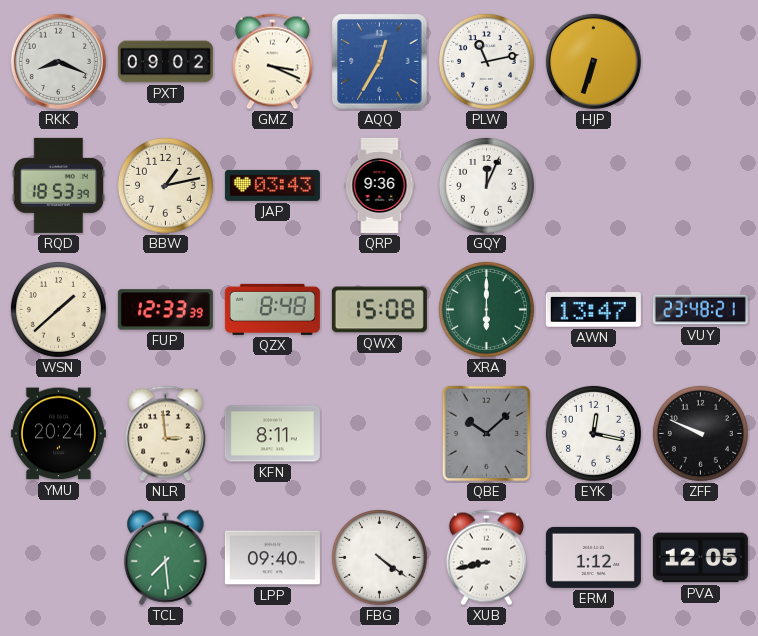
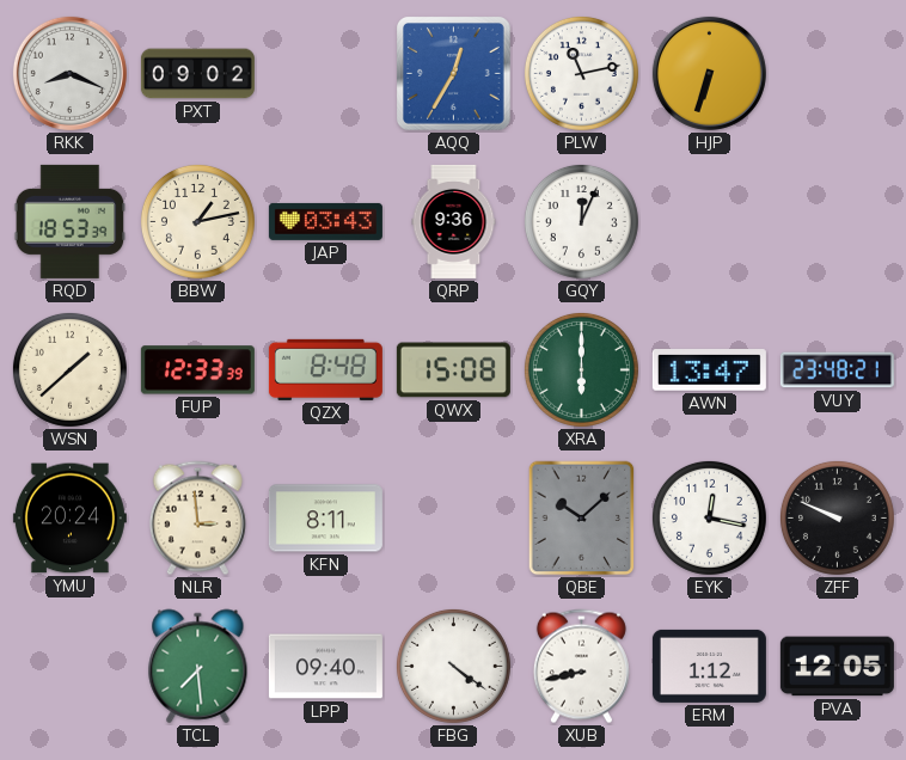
GMZ: 3:19 -> none (272, 62)
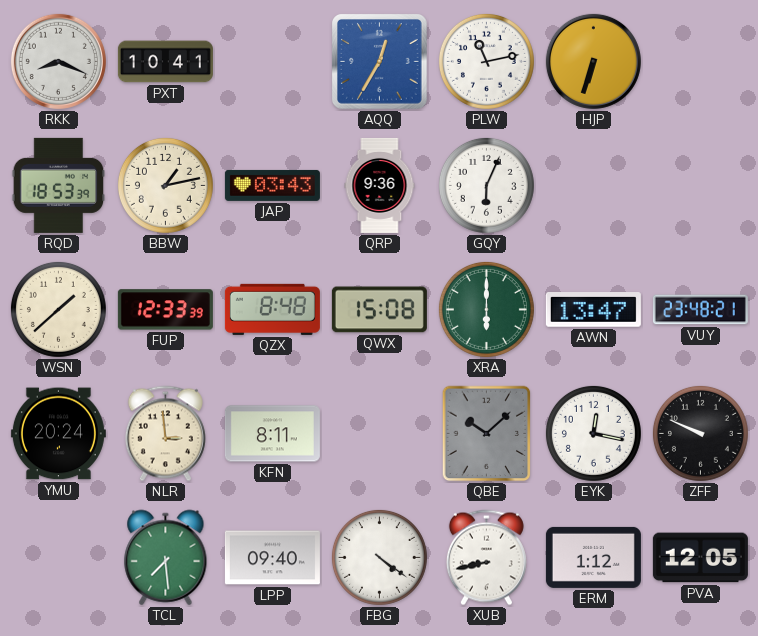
PXT: 09:02 -> 10:41 (165, 62)
GQY: 12:04 -> 6:04 (486, 185)
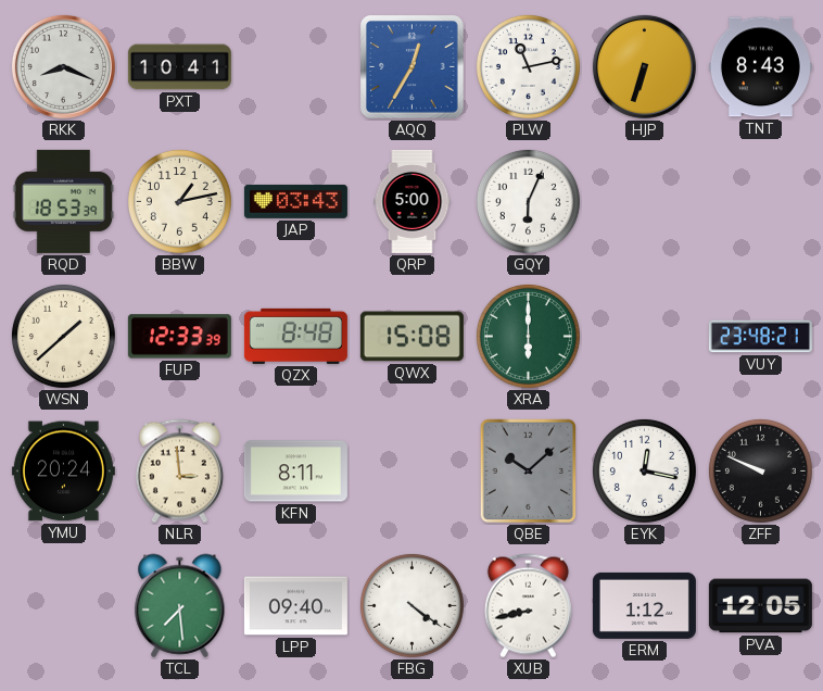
TNT: none -> 8:43 (760, 67)
QRP: 9:36 -> 5:00 (413, 201)
AWN: 13:47 -> none (593, 310)
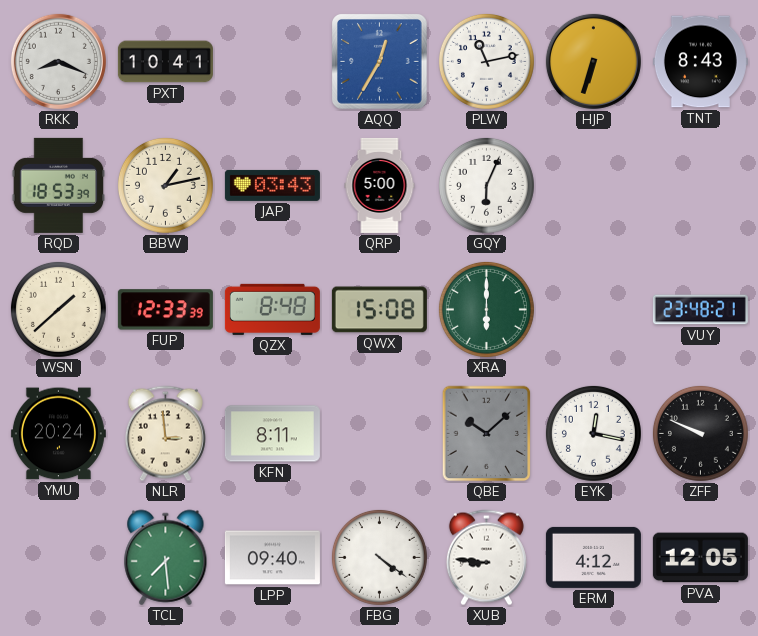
XUB: 8:43 -> 8:46 (486, 558)
ERM: 1:12 -> 4:12 (593, 557)
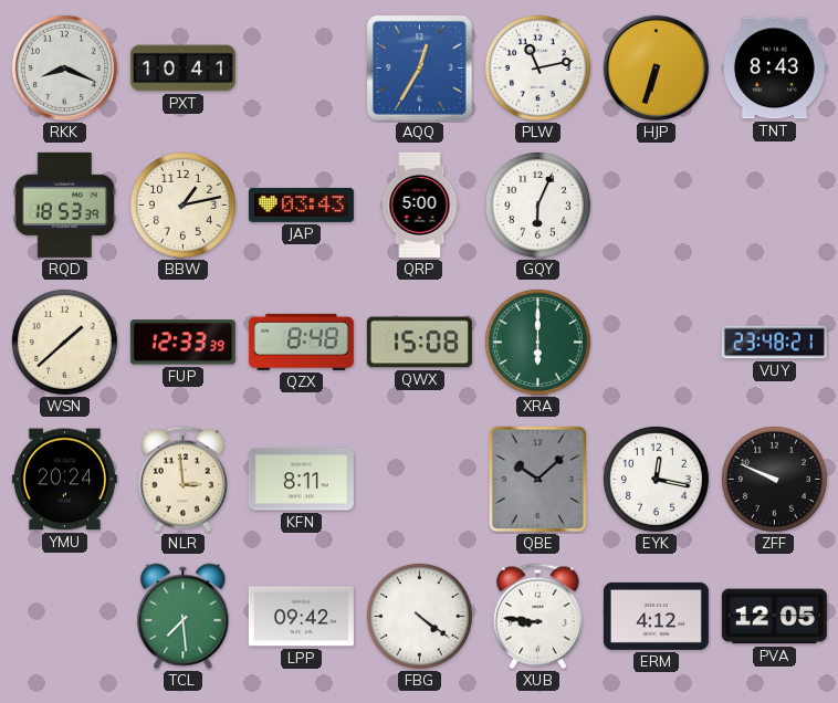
LPP: 09:40 -> 09:42 (301, 617)
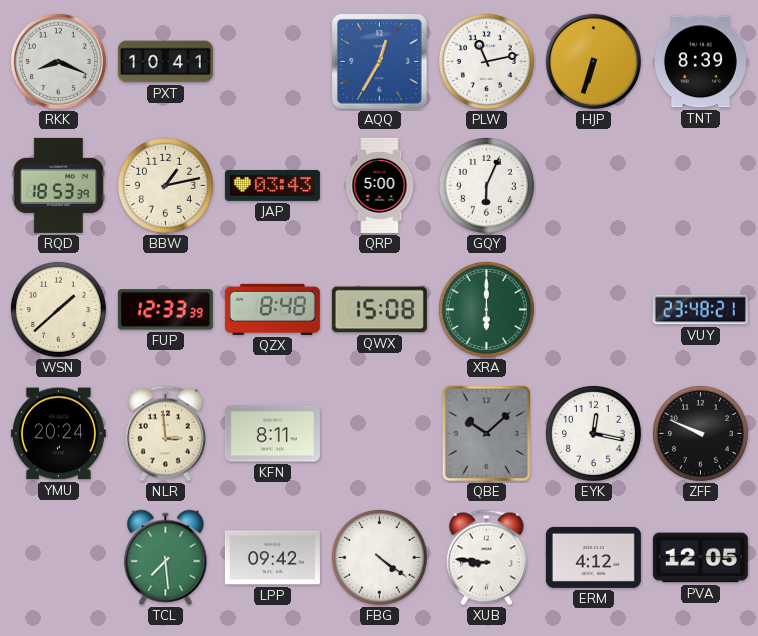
TNT: 8:43 -> 8:39 (700, 62)
